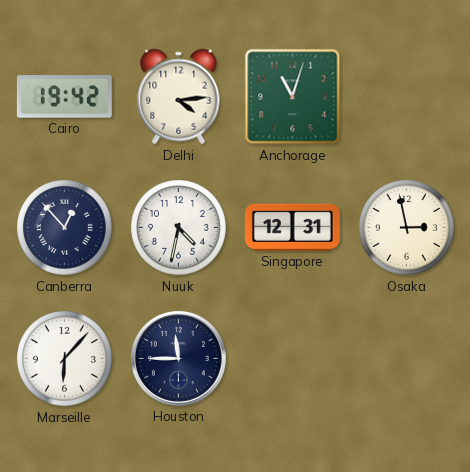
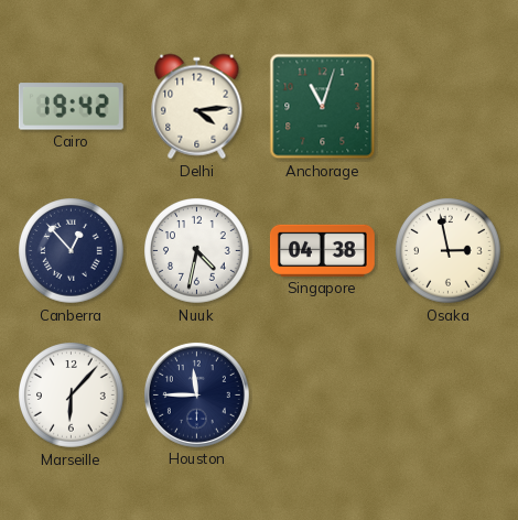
Singapore: 12:31 -> 04:38 (322, 250)
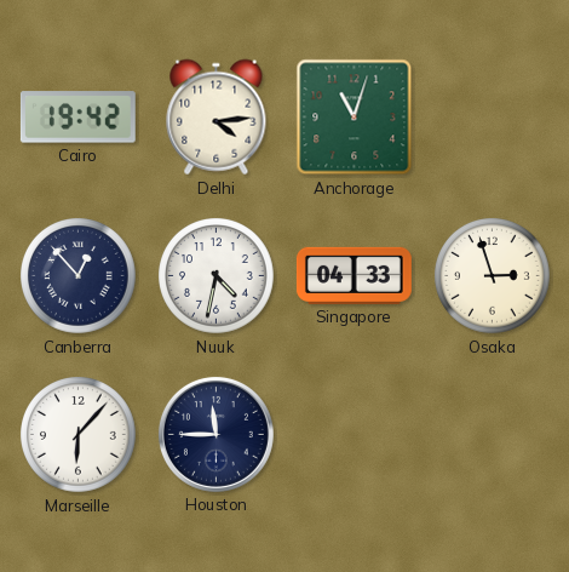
Singapore: 04:38 -> 04:33 (354, 275)
Osaka: 2:58 -> 2:57 (493, 276)
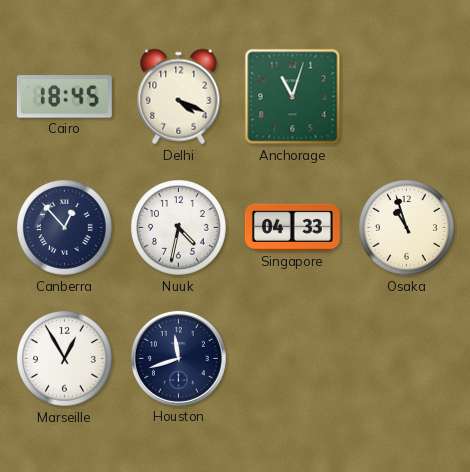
Cairo: 19:42 -> 18:45 (64, 97)
Delhi: 4:14 -> 4:19 (179, 97)
Osaka: 2:57 -> 10:57 (407, 228)
Marseille: 6:07 -> 12:55 (65, 359)
Houston: 11:45 -> 11:42 (178, 358)
